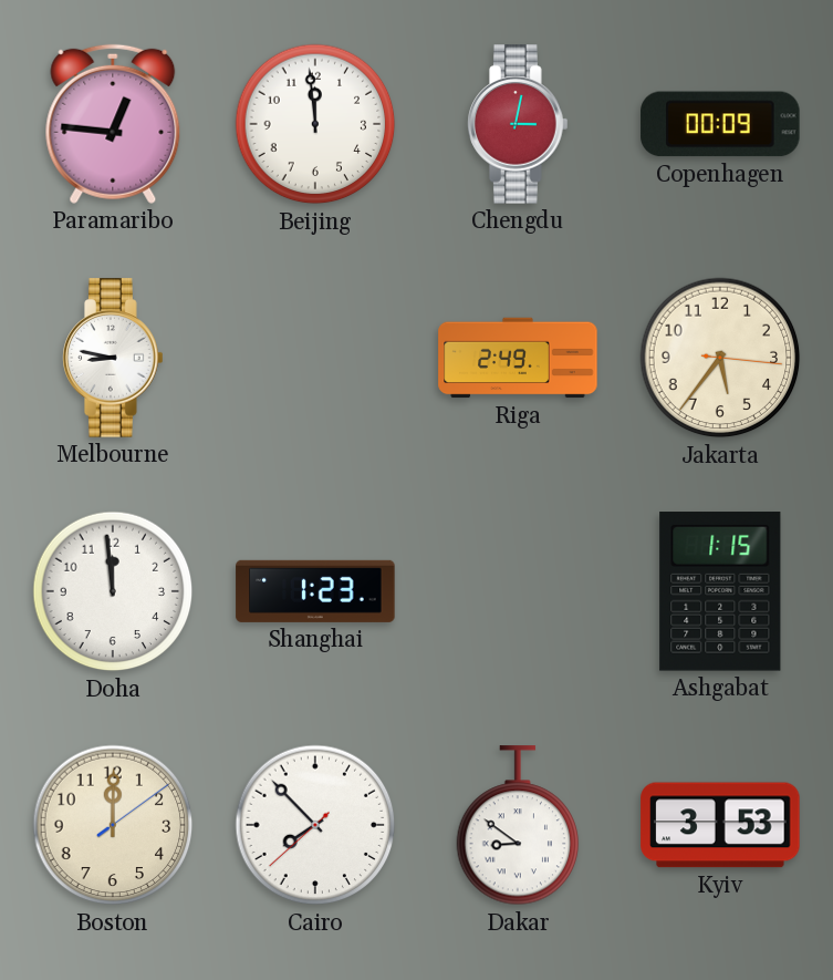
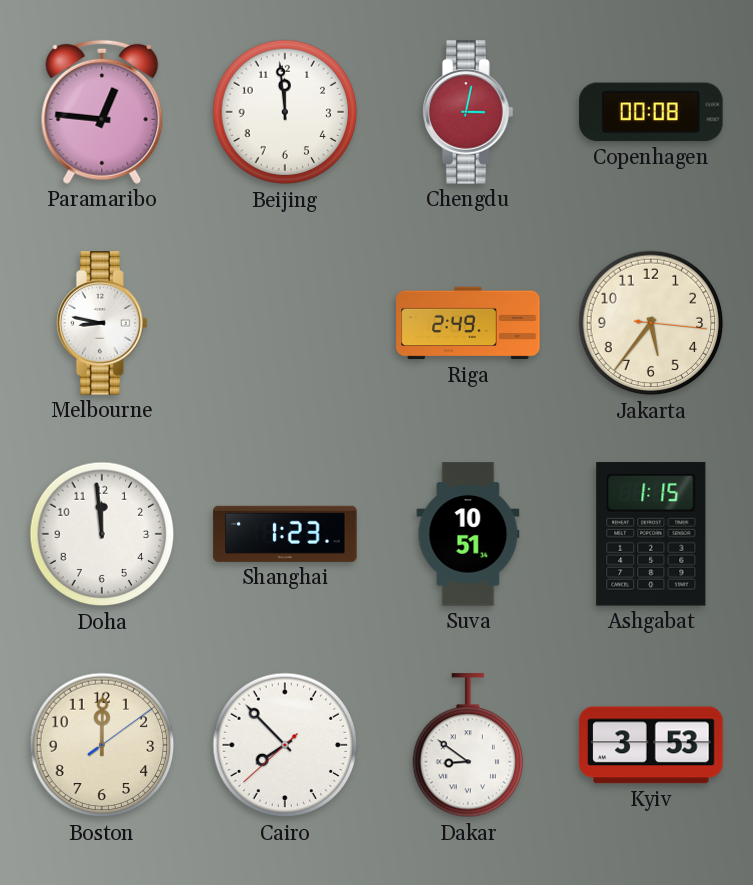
Copenhagen: 00:09 -> 00:08 (651, 112)
Suva: none -> 10:51 (468, 534)
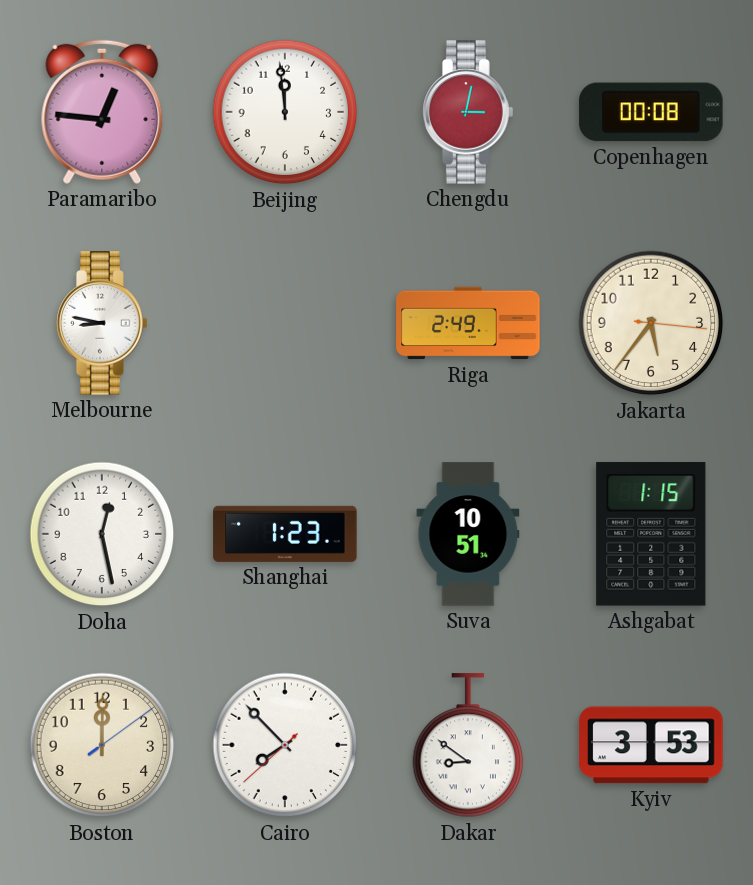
Doha: 11:59 -> 12:28 (102, 534)
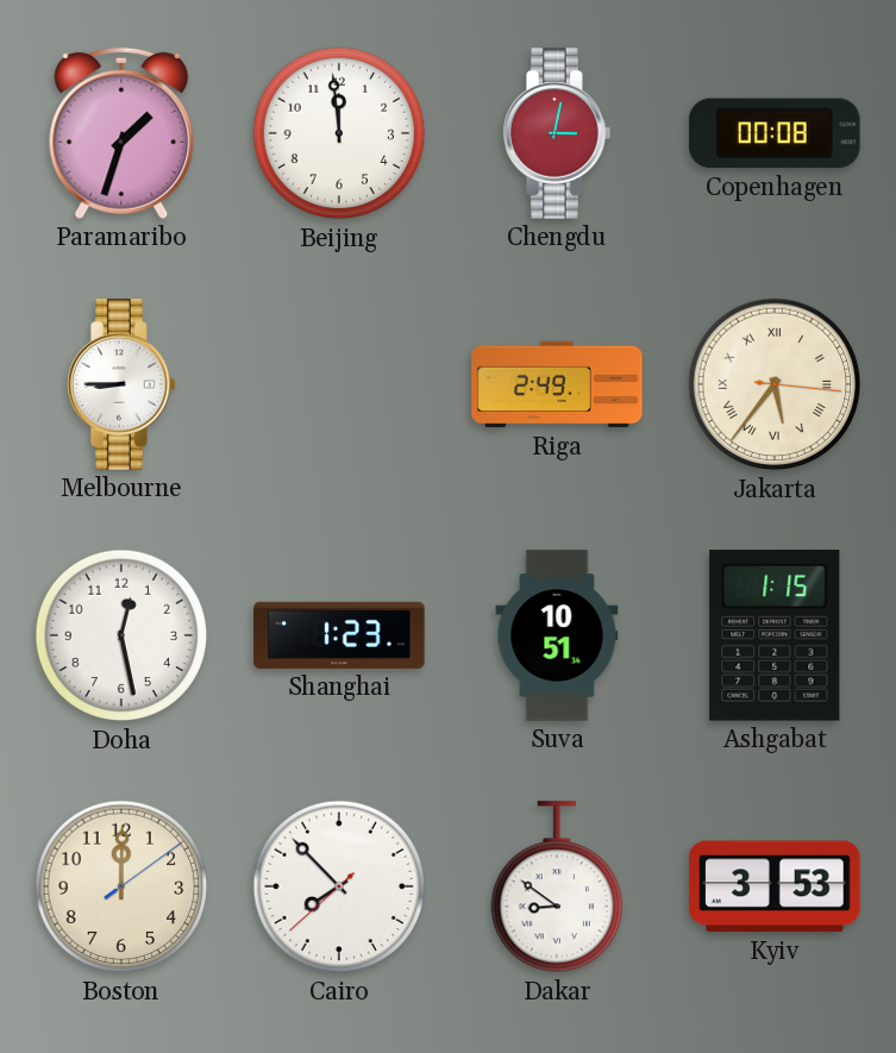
Paramaribo: 12:46 -> 1:33 (121, 133)
Melbourne: 8:47 -> 8:45 (121, 384)
Jakarta numerals: Arabic -> Roman (775, 384)
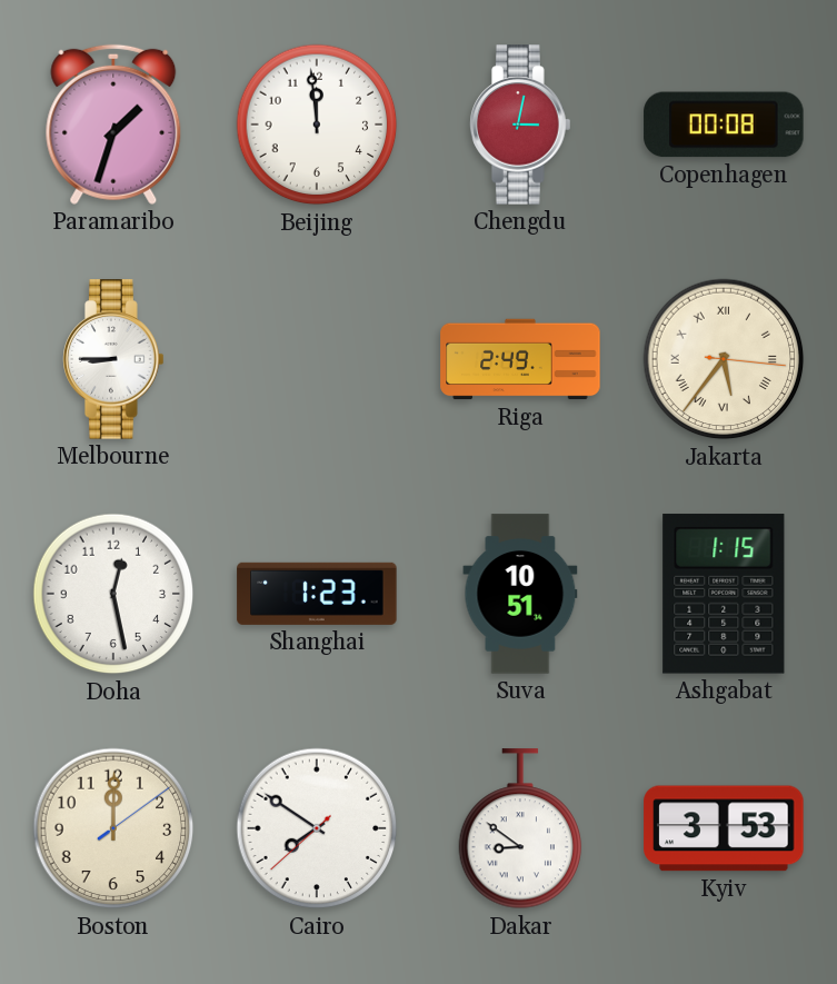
Cairo: 7:52 -> 7:50 (317, 828)
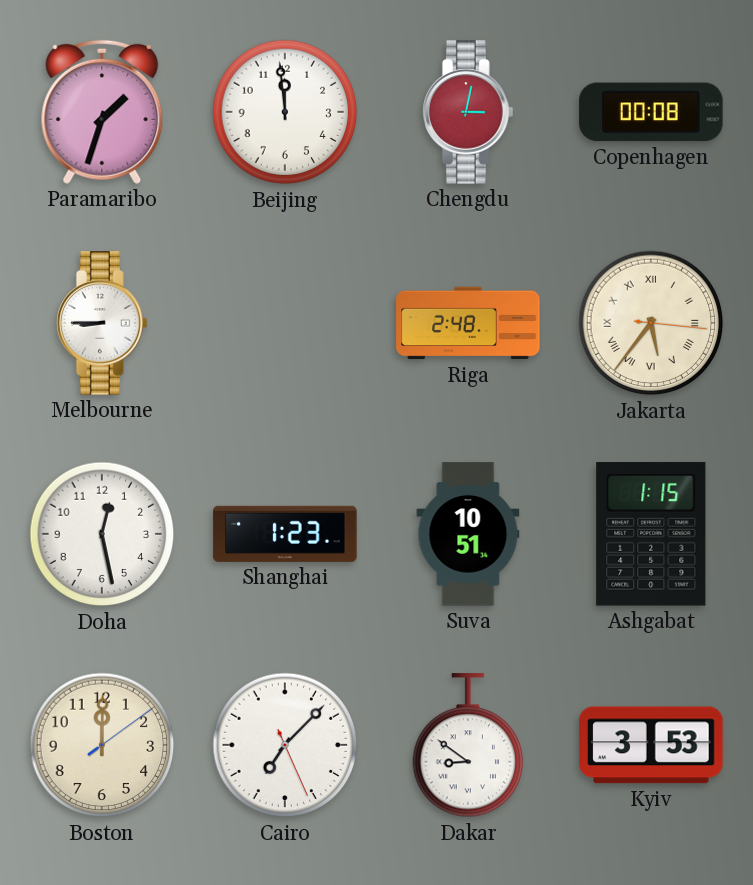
Riga: 2:49 -> 2:48 (468, 323)
Cairo: 7:50 -> 7:07 (285, 745)
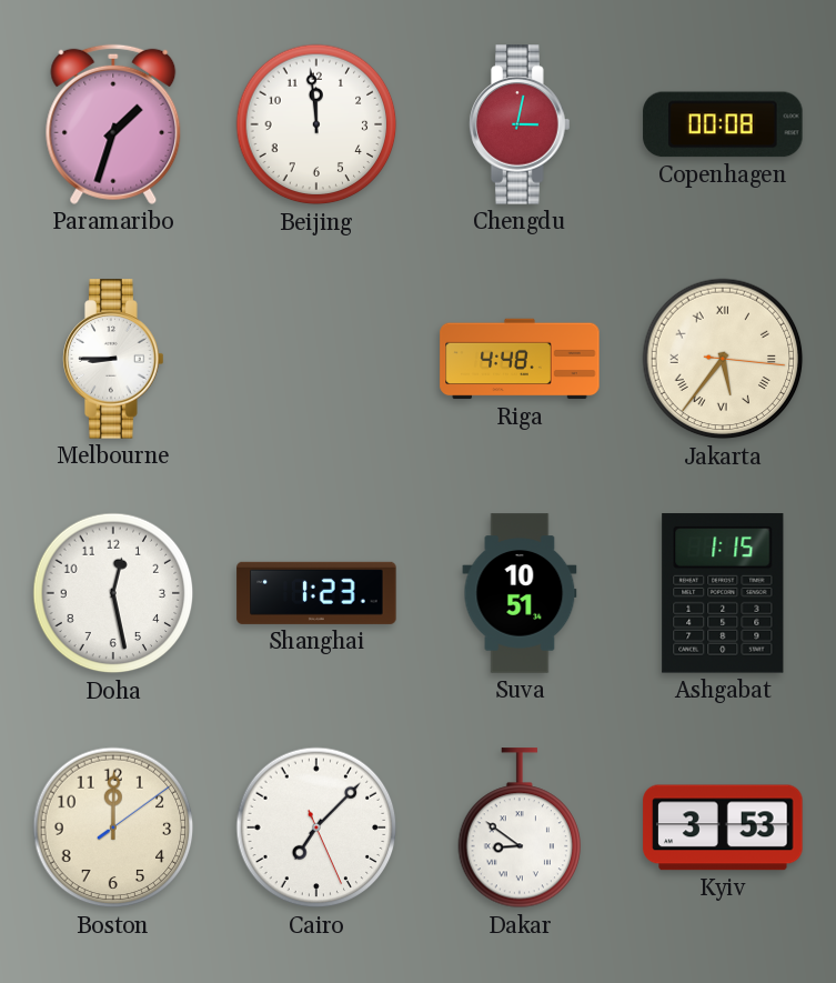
Riga: 2:48 -> 4:48 (520, 359)
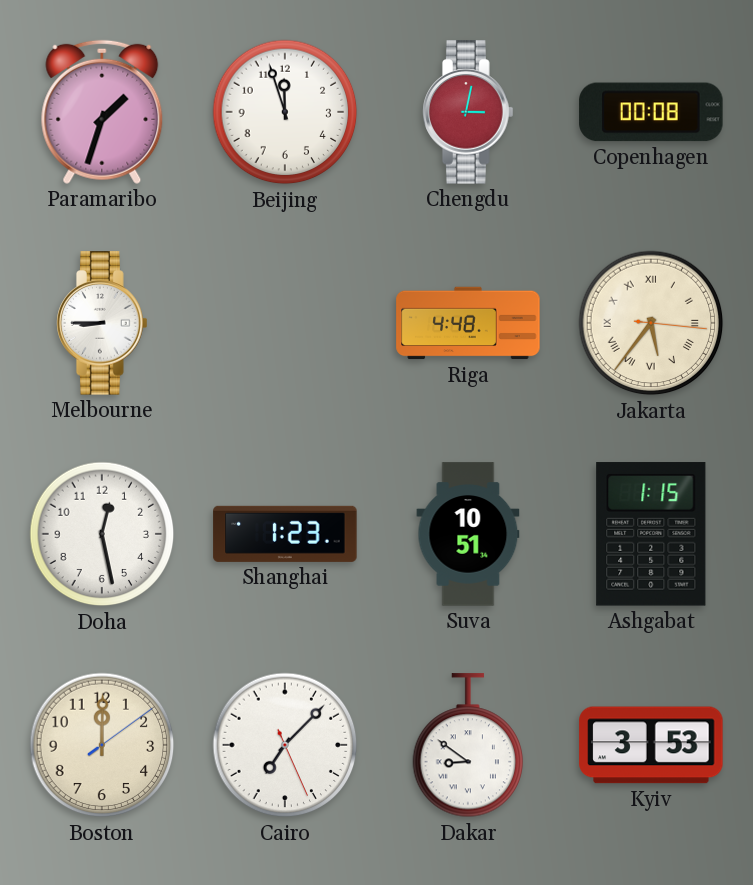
Beijing: 11:59 -> 11:57 (285, 112)
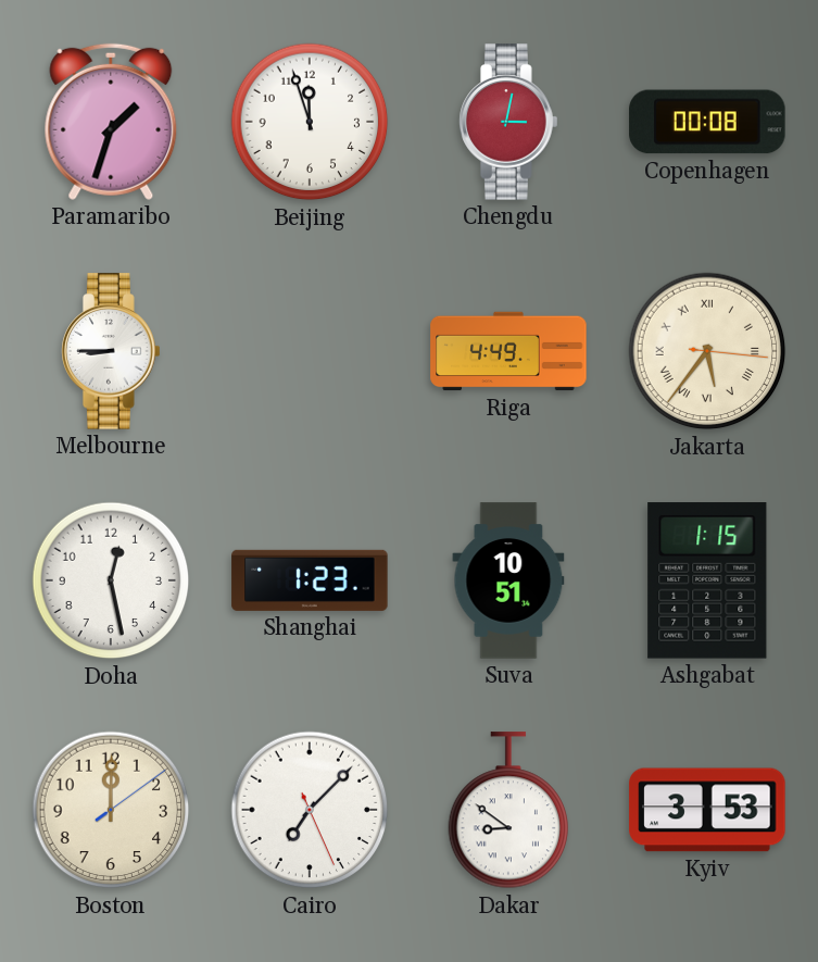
Riga: 4:48 -> 4:49 (508, 351)
